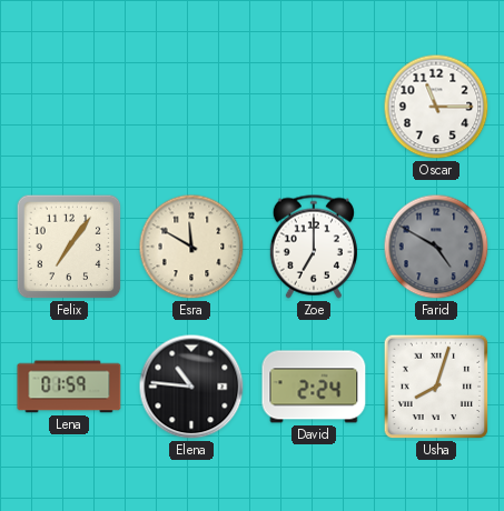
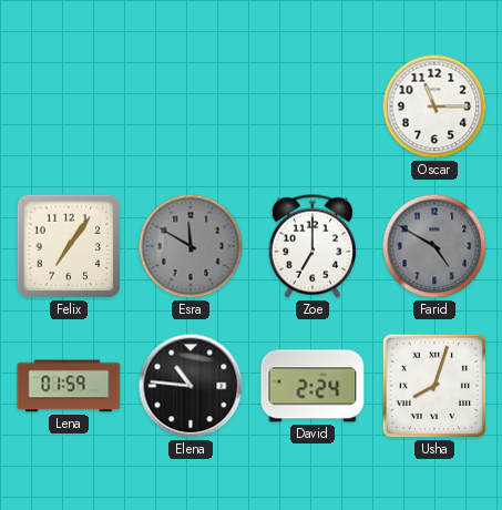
Esra dial: cream -> grey (191, 246)
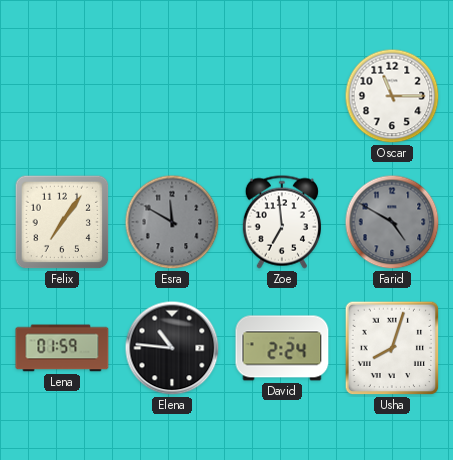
Zoe: 7:00 -> 6:59 (282, 222)
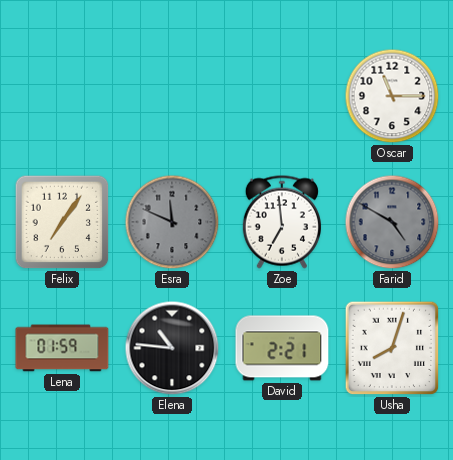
Esra: 11:50 -> 11:49 (172, 222)
David: 2:24 -> 2:21 (282, 348)
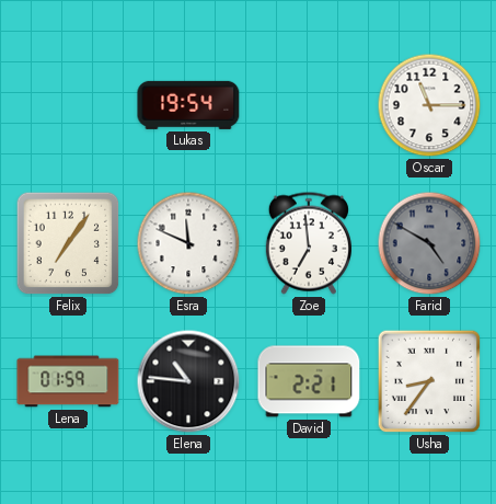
Lukas: none -> 19:54 (188, 105)
Esra dial: grey -> white (188, 243)
Usha: 8:03 -> 8:36 (429, 381)
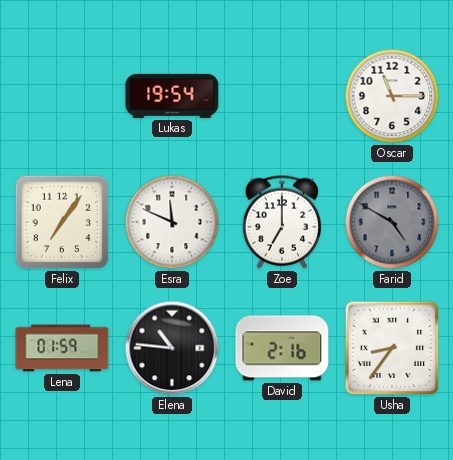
Zoe: 6:59 -> 7:00 (282, 222)
David: 2:21 -> 2:16 (282, 348)
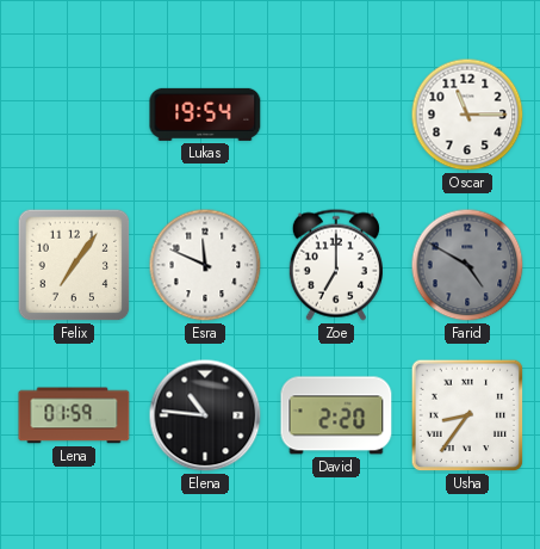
David: 2:16 -> 2:20 (336, 415)
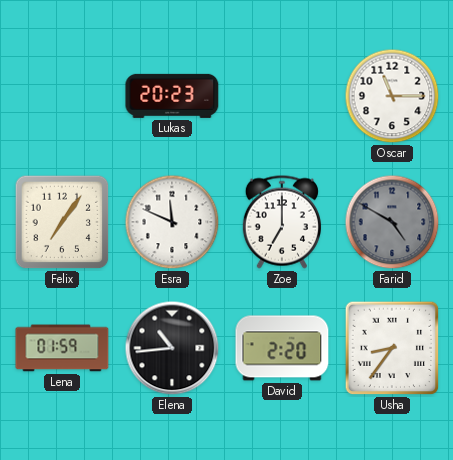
Lukas: 19:54 -> 20:23 (172, 96)
Elena: 10:46 -> 10:44 (172, 348)
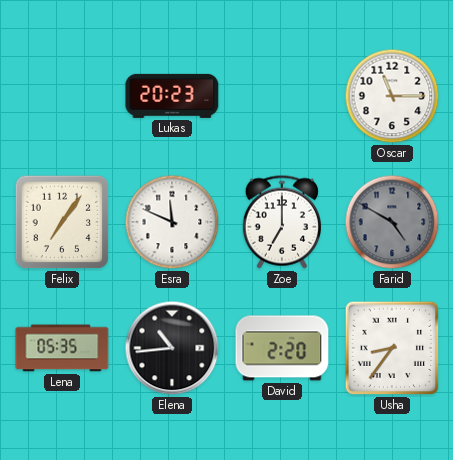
Lena: 01:59 -> 05:35 (62, 348)
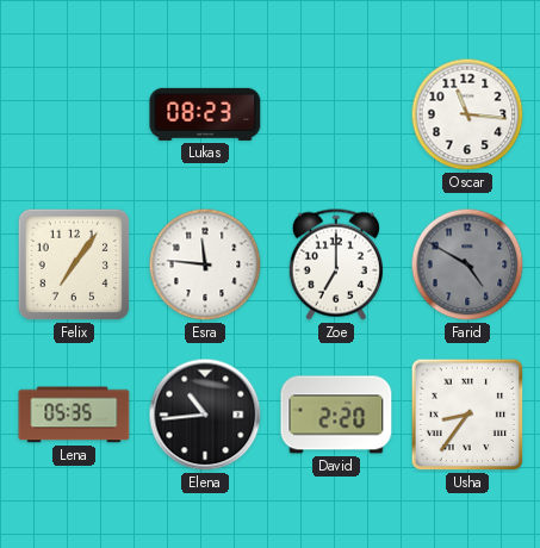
Lukas: 20:23 -> 08:23 (205, 114)
Oscar: 11:15 -> 11:16 (467, 114)
Esra: 11:49 -> 11:46 (205, 264)
